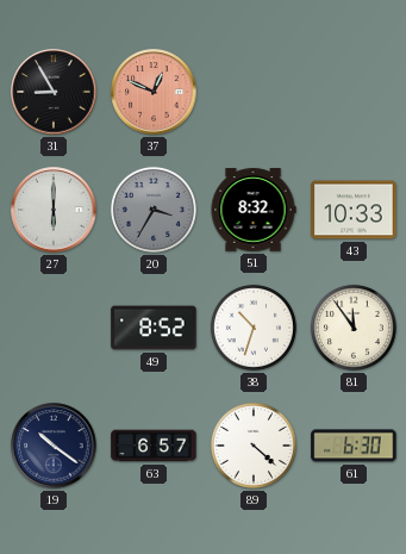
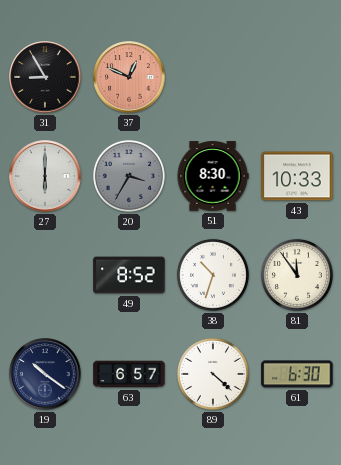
51: 8:32 -> 8:30 (213, 176)
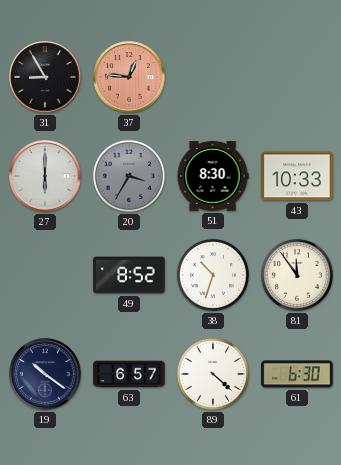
37: 12:49 -> 12:46 (129, 77)
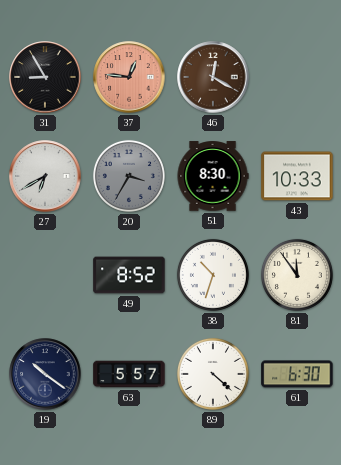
46: none -> 12:20 (213, 77)
27: 6:00 -> 6:40 (45, 176)
63: 6:57 -> 5:57 (129, 374)
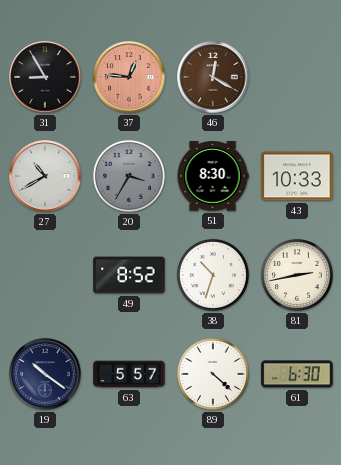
27: 6:40 -> 10:40 (45, 176)
81: 11:54 -> 2:43 (297, 275)
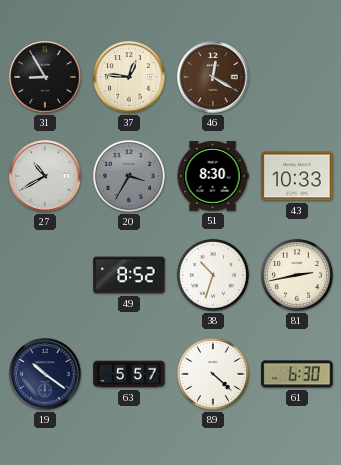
37 dial: salmon -> cream (129, 77)
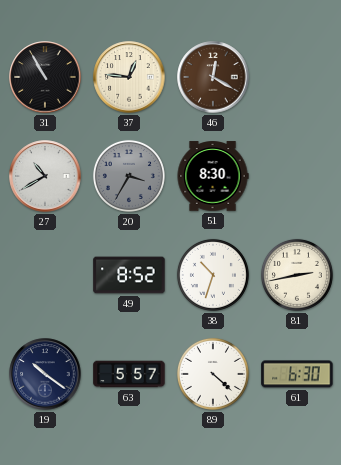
31: 8:55 -> 10:55 (45, 77)
43: 10:33 -> none (297, 176)
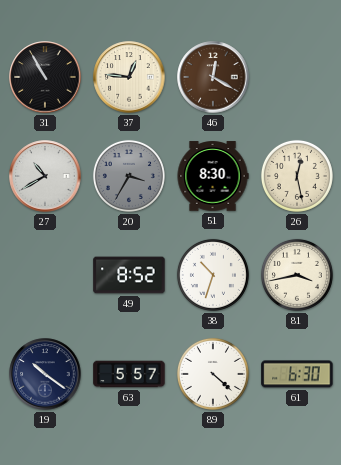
26: none -> 12:28 (297, 176)
81: 2:43 -> 3:43 (297, 275)
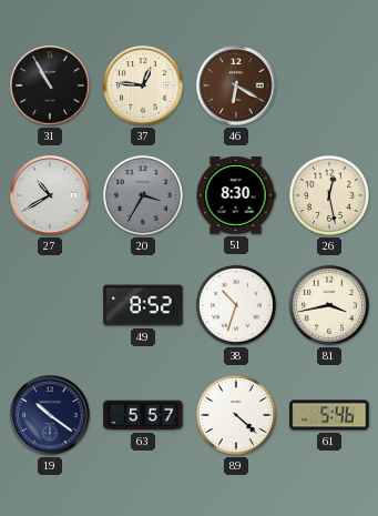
46: 12:20 -> 6:20 (236, 85)
61: 6:30 -> 5:46 (329, 415)
